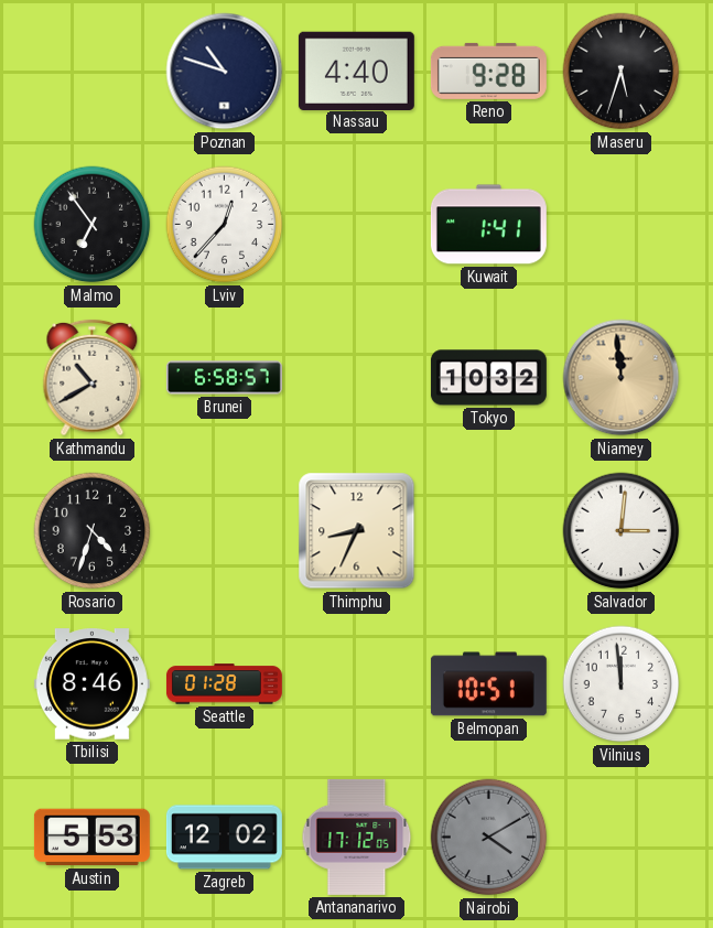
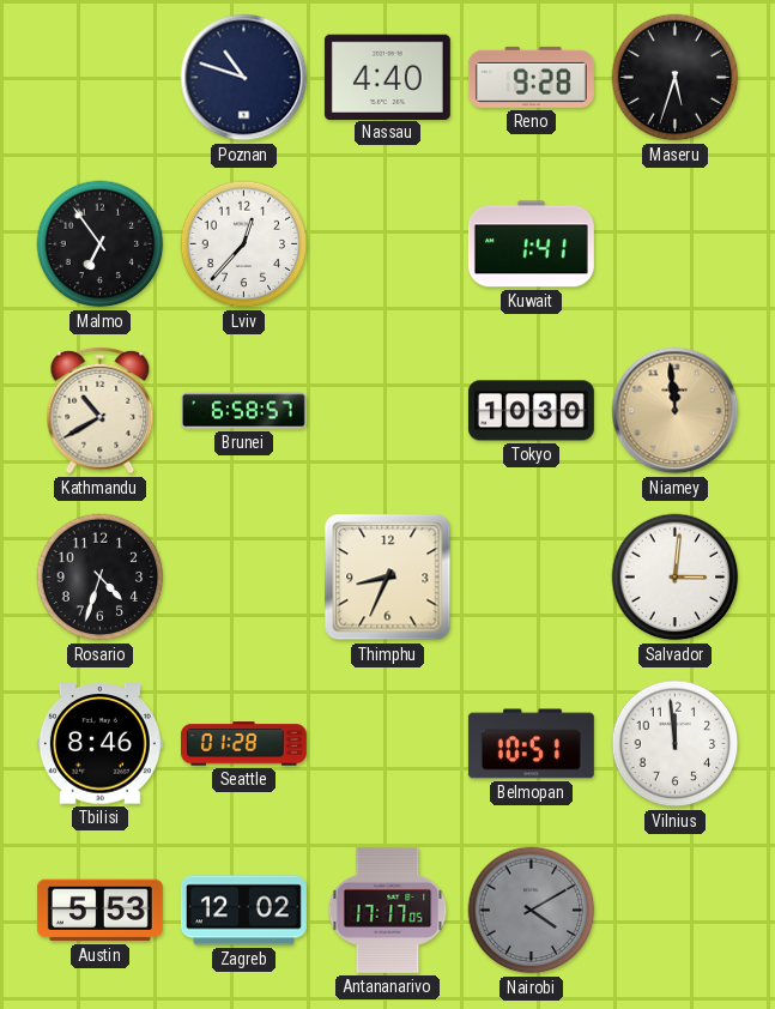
Tokyo: 10:32 -> 10:30 (531, 411)
Antananarivo: 17:12 -> 17:17 (388, 910)
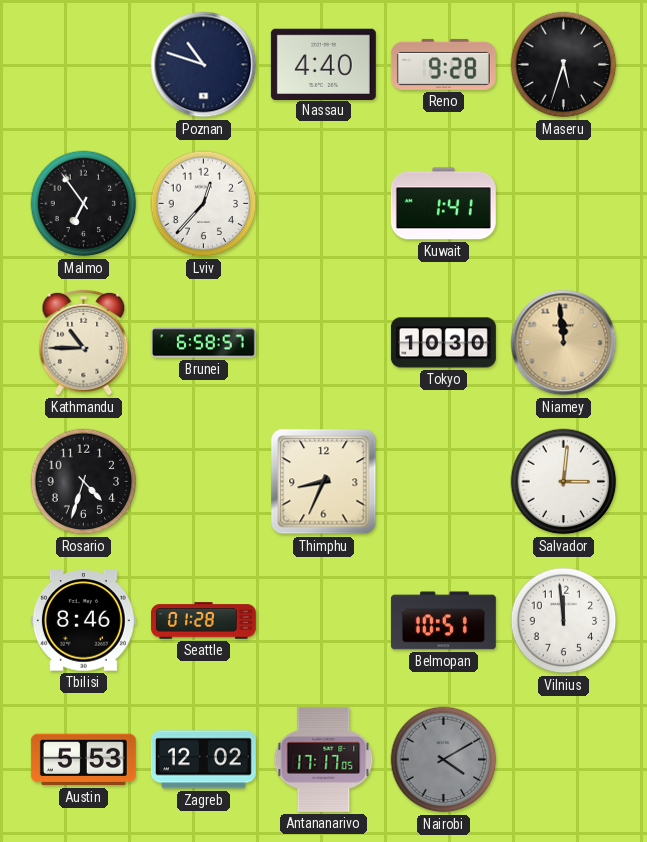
Kathmandu: 10:40 -> 10:45 (84, 343)
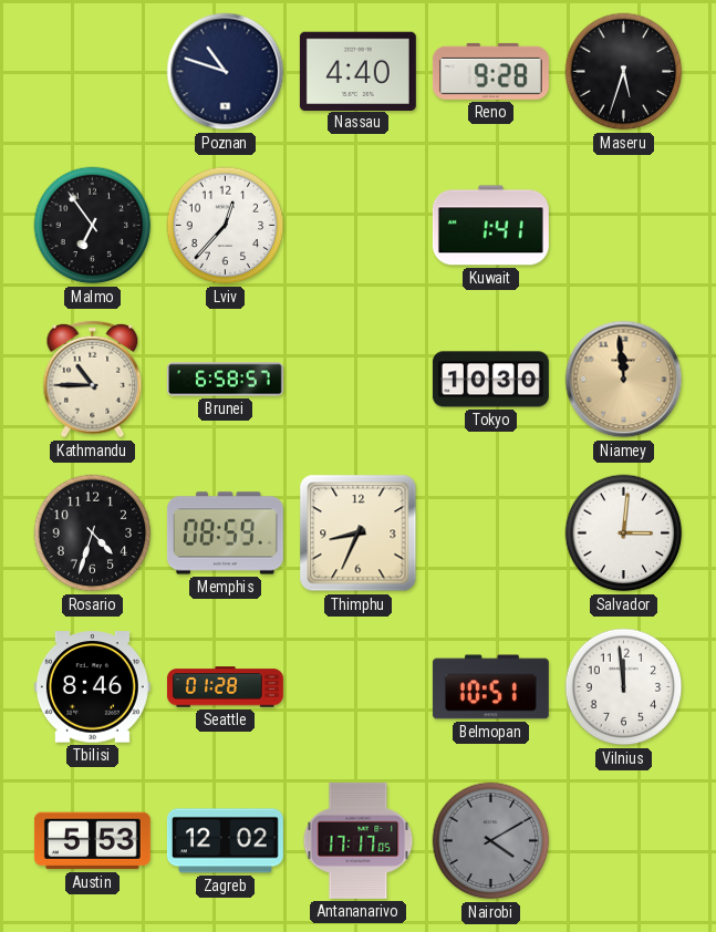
Memphis: none -> 08:59 (225, 534)
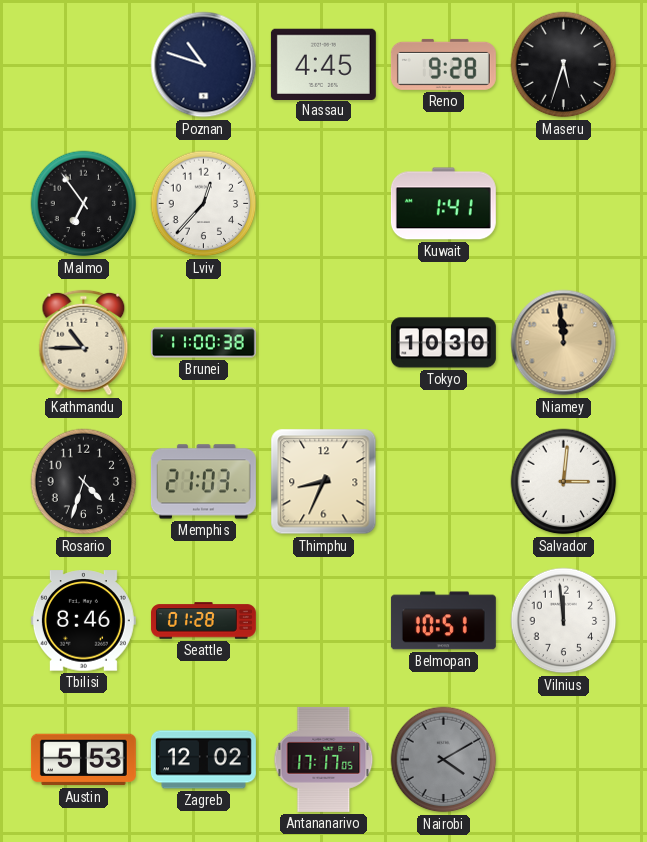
Nassau: 4:40 -> 4:45 (323, 64)
Brunei: 6:58 -> 11:00 (203, 343)
Memphis: 08:59 -> 21:03 (203, 482)
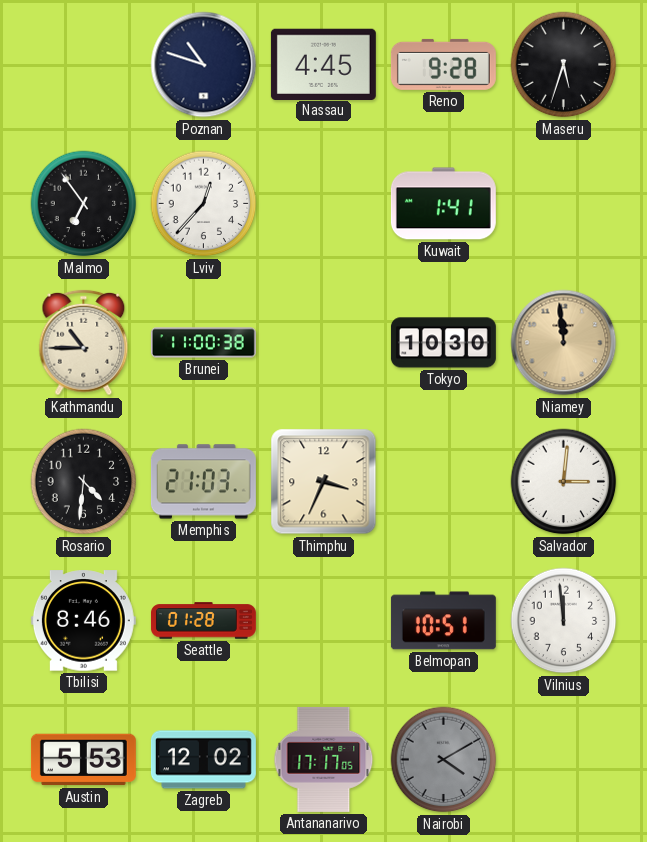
Rosario: 4:33 -> 4:31 (84, 482)
Thimphu: 8:34 -> 3:34 (324, 482)
